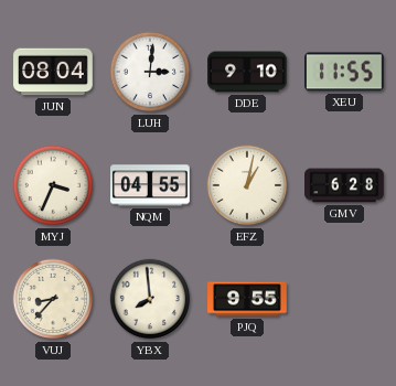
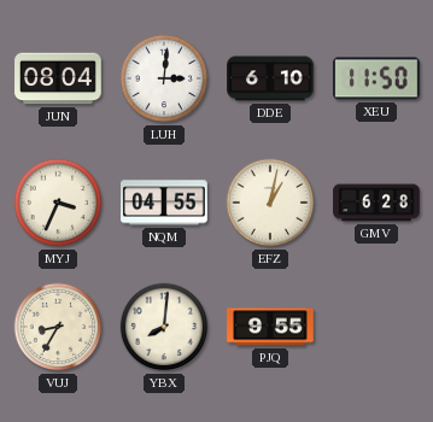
DDE: 9:10 -> 6:10 (270, 78)
XEU: 11:55 -> 11:50 (378, 78)
VUJ: 8:37 -> 8:35 (58, 327)
YBX: 7:59 -> 8:01 (164, 327)
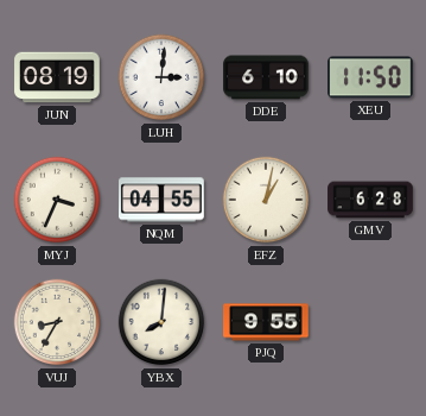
JUN: 08:04 -> 08:19 (57, 77)
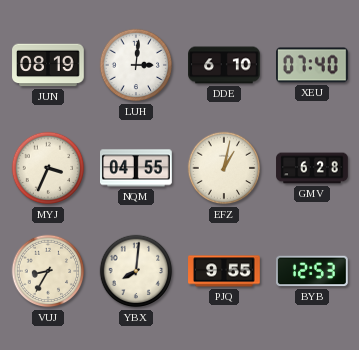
XEU: 11:50 -> 07:40 (313, 65)
BYB: none -> 12:53 (313, 271)
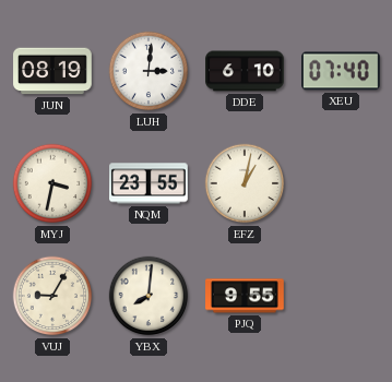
MYJ: 3:34 -> 3:32 (52, 183)
NQM: 04:55 -> 23:55 (150, 183)
GMV: 6:28 -> none (312, 168)
VUJ: 8:35 -> 9:05 (52, 296)
BYB: 12:53 -> none (313, 271)
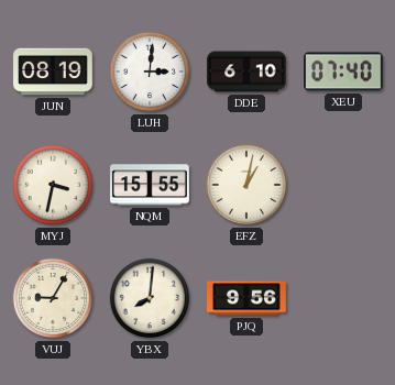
NQM: 23:55 -> 15:55 (151, 185)
PJQ: 9:55 -> 9:56 (246, 298)
